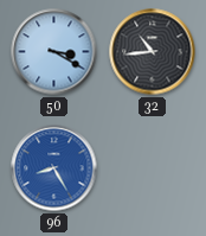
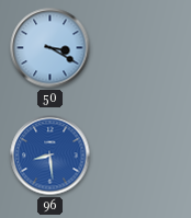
32: 10:44 -> none (153, 52)
96: 8:25 -> 8:29 (50, 156)
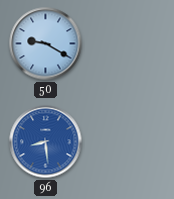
50: 3:20 -> 9:20 (46, 44)
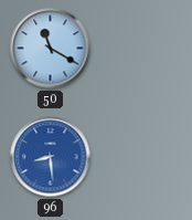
50: 9:20 -> 11:20 (51, 49)
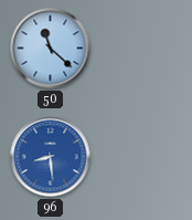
50: 11:20 -> 11:22 (51, 49)
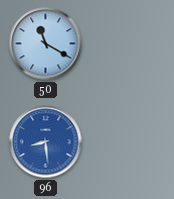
50: 11:22 -> 11:20 (46, 44)
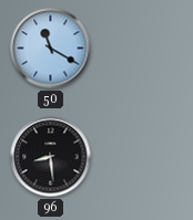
96 dial: blue -> black (51, 157)
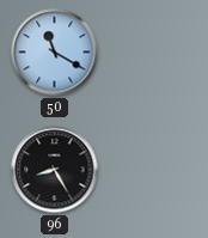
96: 8:29 -> 8:25 (55, 170)
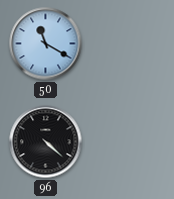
96: 8:25 -> 4:22 (46, 142)
